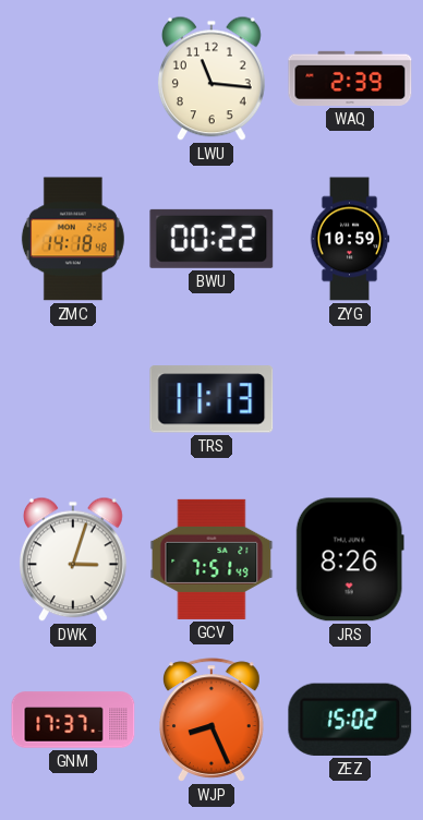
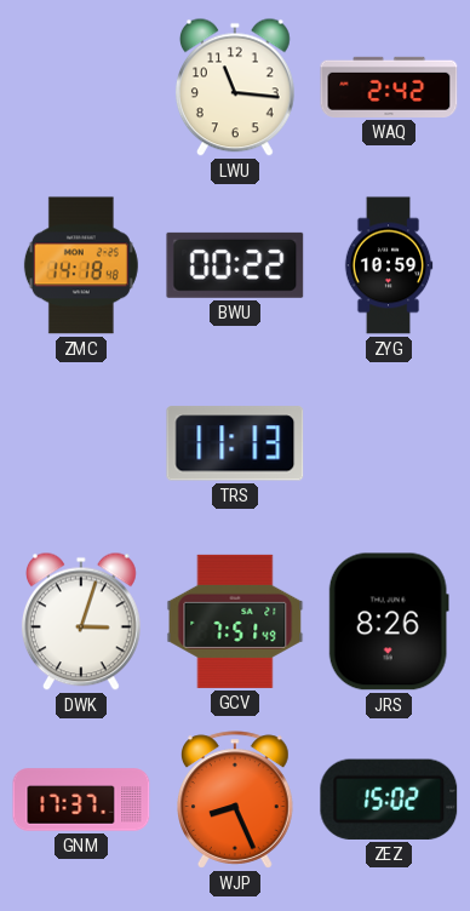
WAQ: 2:39 -> 2:42 (389, 87)
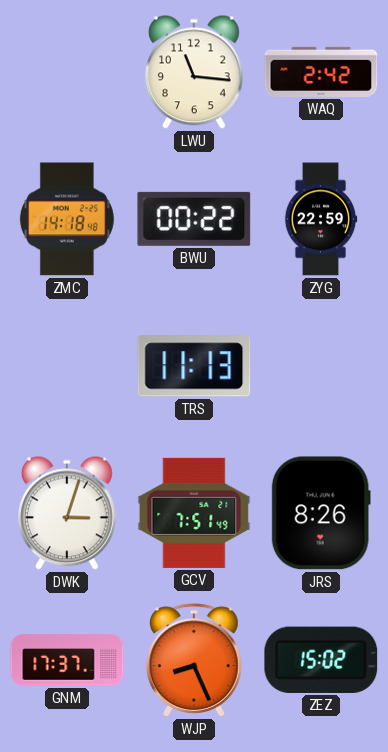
ZYG: 10:59 -> 22:59 (321, 219)
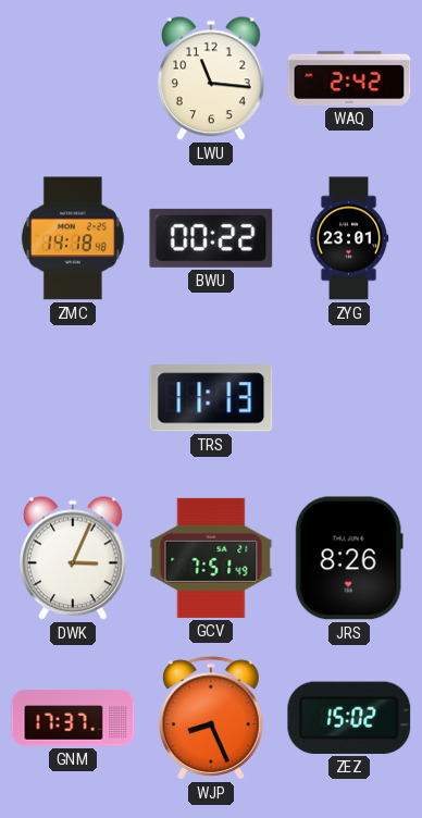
ZYG: 22:59 -> 23:01 (349, 238)
DWK: 3:03 -> 3:04 (73, 558)
